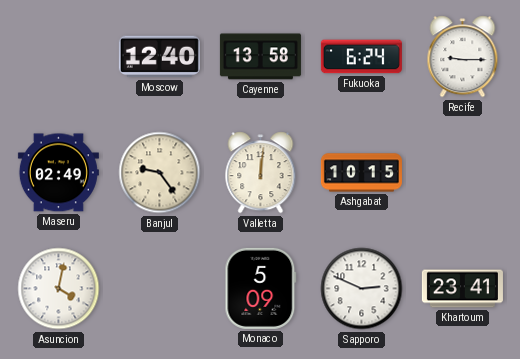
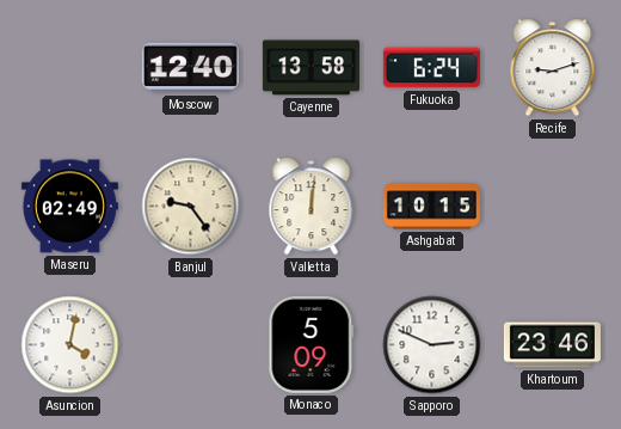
Recife: 9:15 -> 9:12 (553, 68)
Khartoum: 23:41 -> 23:46 (552, 345)
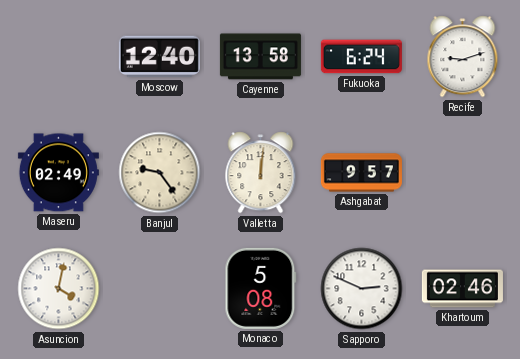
Ashgabat: 10:15 -> 9:57 (361, 173)
Monaco: 5:09 -> 5:08 (261, 288)
Khartoum: 23:46 -> 02:46 (462, 289)
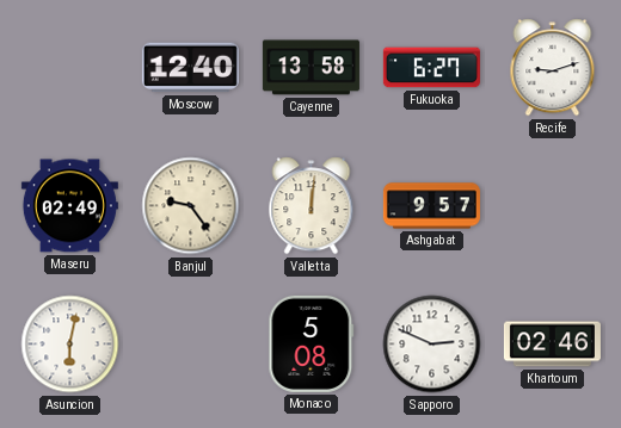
Fukuoka: 6:24 -> 6:27 (431, 68)
Asuncion: 4:02 -> 6:02 (70, 345)
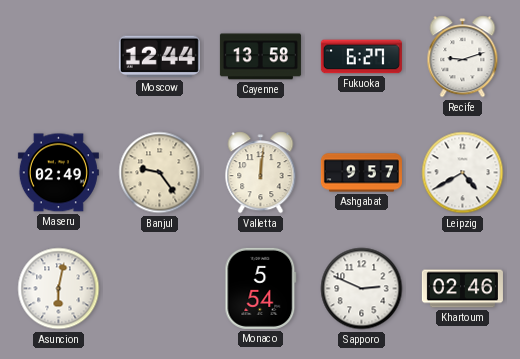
Moscow: 12:40 -> 12:44 (159, 57)
Leipzig: none -> 4:40 (463, 173)
Monaco: 5:08 -> 5:54 (261, 288)
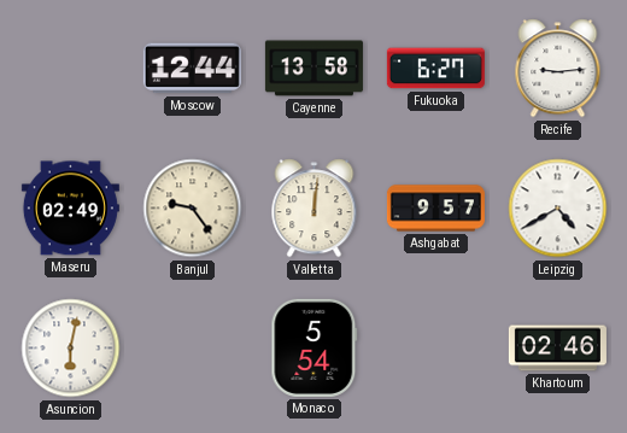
Recife: 9:12 -> 9:14 (558, 69)
Sapporo: 2:49 -> none (362, 289)
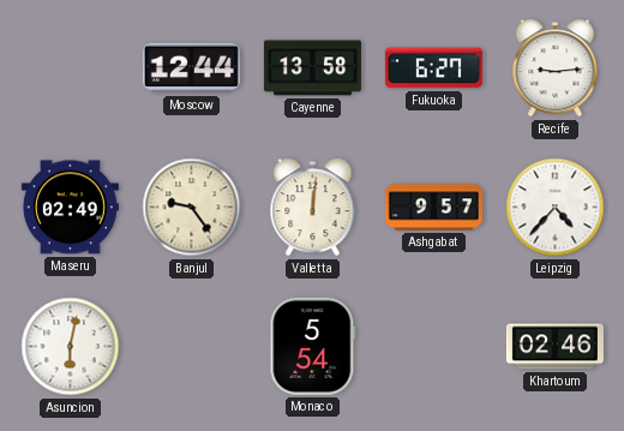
Leipzig: 4:40 -> 4:37 (556, 208)
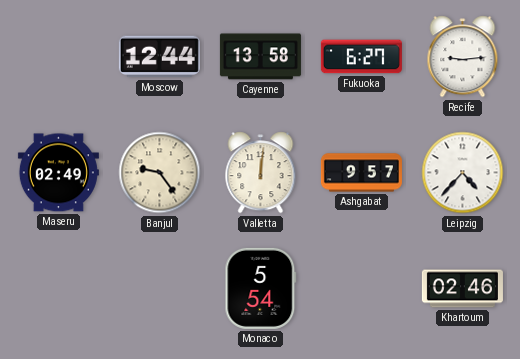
Asuncion: 6:02 -> none (71, 347)
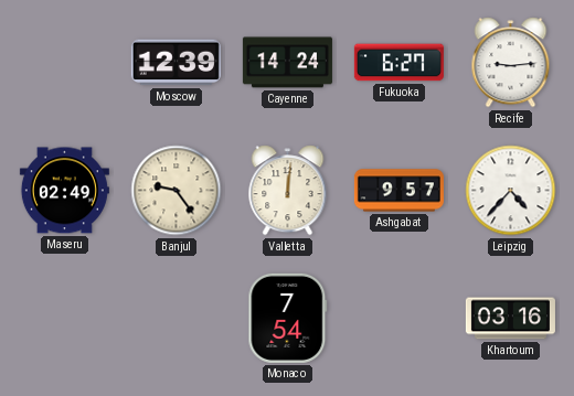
Moscow: 12:44 -> 12:39 (176, 63)
Cayenne: 13:58 -> 14:24 (287, 63)
Monaco: 5:54 -> 7:54 (288, 318)
Khartoum: 02:46 -> 03:16 (510, 319)
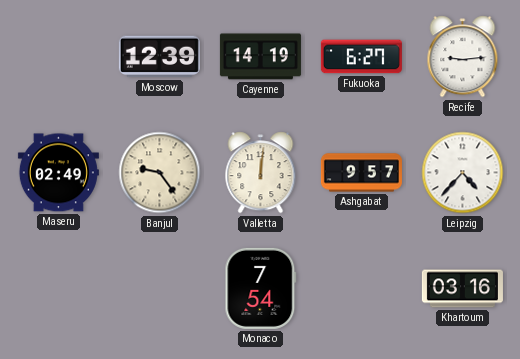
Cayenne: 14:24 -> 14:19 (260, 57)
